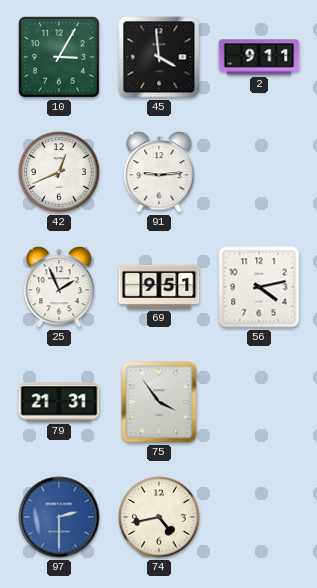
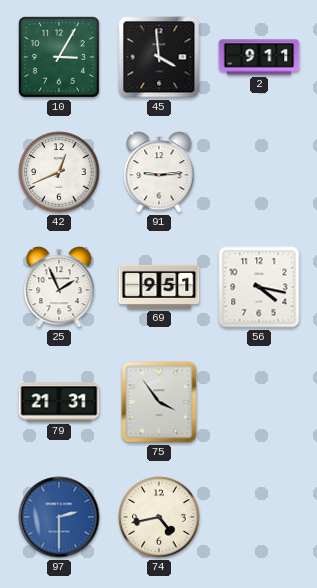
56: 4:13 -> 4:17 (259, 287)
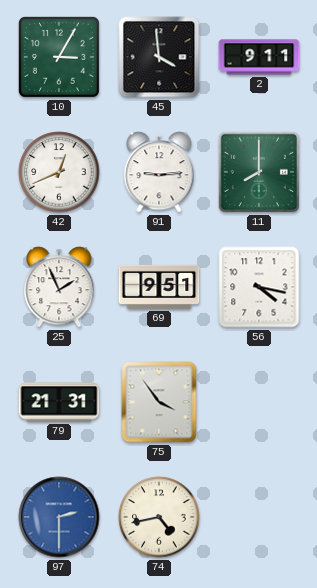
11: none -> 8:00 (259, 172)
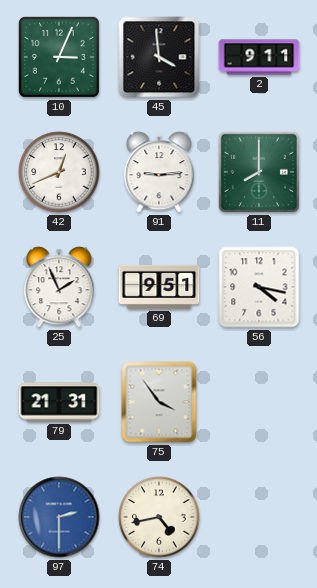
10: 3:05 -> 3:04 (59, 57)
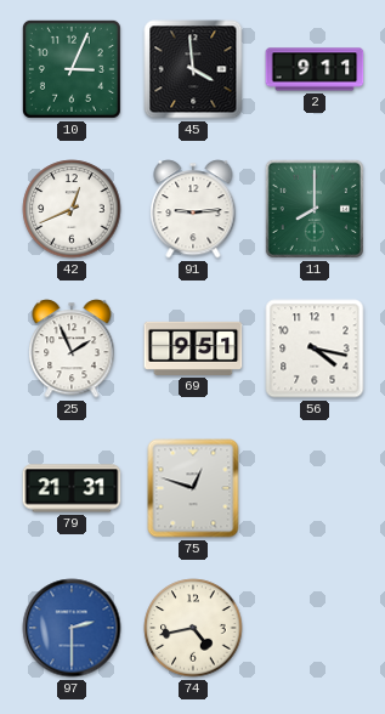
75: 3:54 -> 12:48 (193, 488)
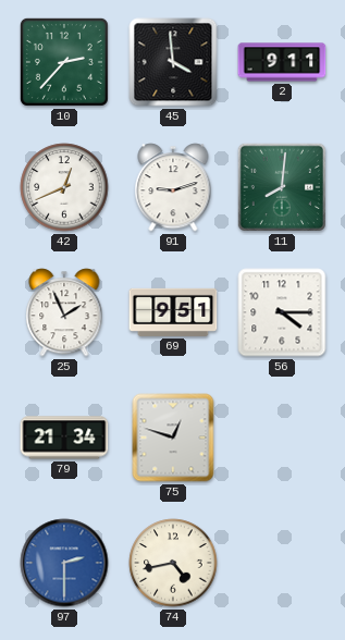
10: 3:04 -> 2:37 (64, 62)
91: 9:14 -> 9:12 (173, 187)
11: 8:00 -> 8:01 (282, 187)
56: 4:17 -> 4:15 (282, 312)
79: 21:31 -> 21:34 (64, 438)
